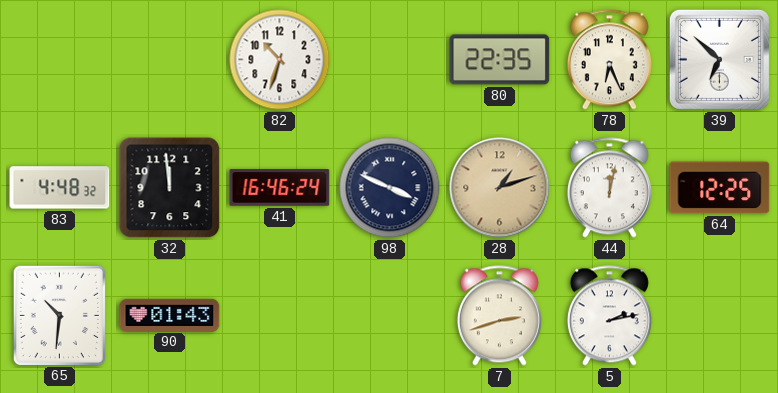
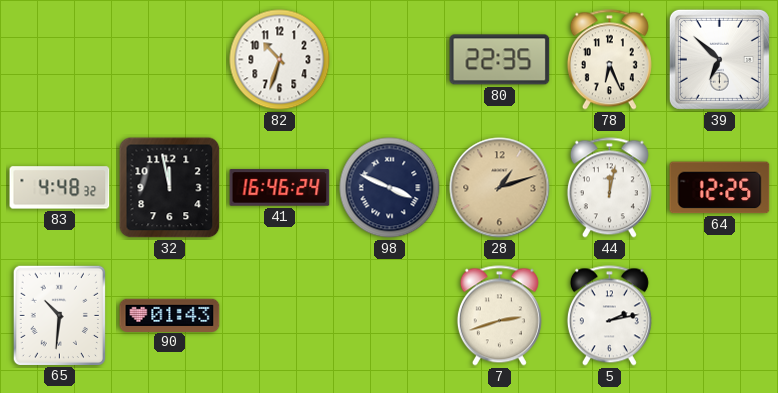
32: 11:59 -> 11:58 (170, 188)
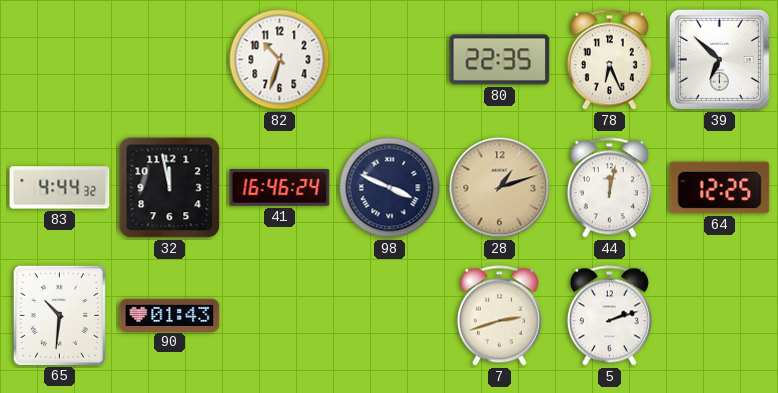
83: 4:48 -> 4:44 (60, 188)
5: 2:13 -> 2:12 (609, 316)
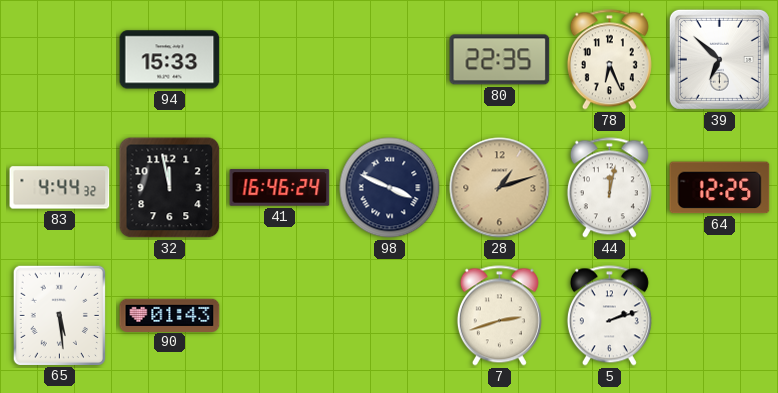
94: none -> 15:33 (170, 60)
82: 10:33 -> none (280, 60)
65: 10:31 -> 5:29 (59, 315)
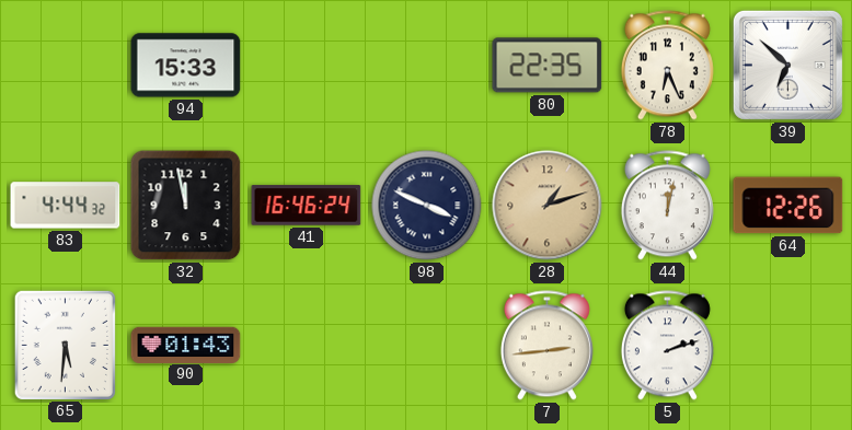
64: 12:25 -> 12:26 (788, 206)
65: 5:29 -> 5:31 (65, 345)
7: 2:42 -> 2:44 (546, 346)
